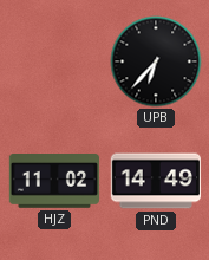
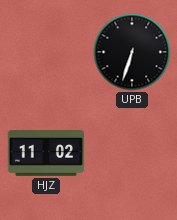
UPB: 6:37 -> 6:33 (132, 52)
PND: 14:49 -> none (155, 181)
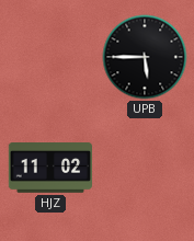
UPB: 6:33 -> 5:45 (145, 57)
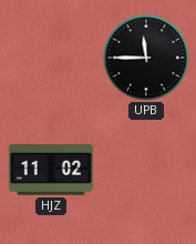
UPB: 5:45 -> 11:45 (146, 58)
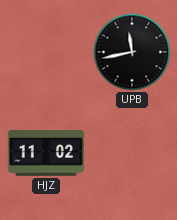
UPB: 11:45 -> 11:43 (132, 52)
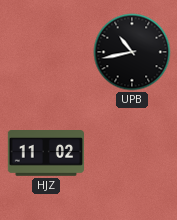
UPB: 11:43 -> 10:43 (132, 52)
